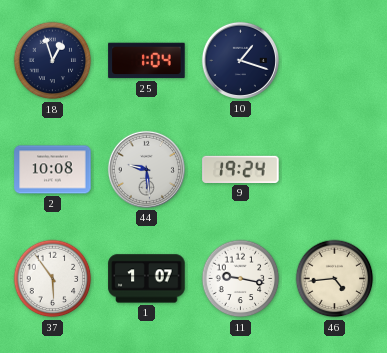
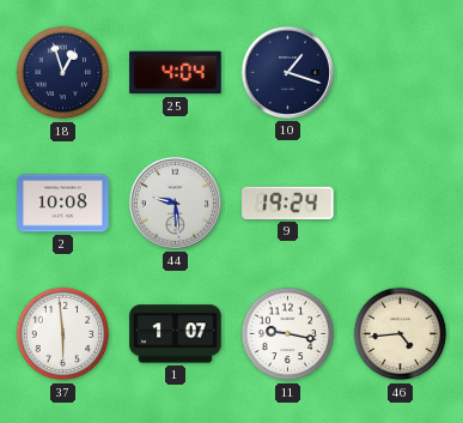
25: 1:04 -> 4:04 (176, 73)
37: 5:54 -> 5:59 (63, 334)
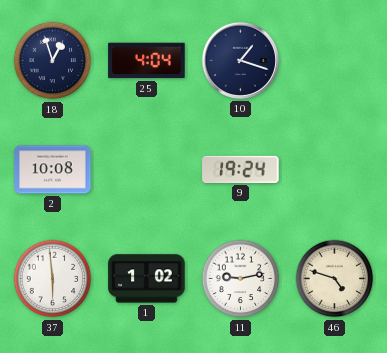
44: 9:29 -> none (175, 203)
1: 1:07 -> 1:02 (147, 279)
11: 9:17 -> 9:13 (241, 279)
46: 4:44 -> 4:48 (335, 279)
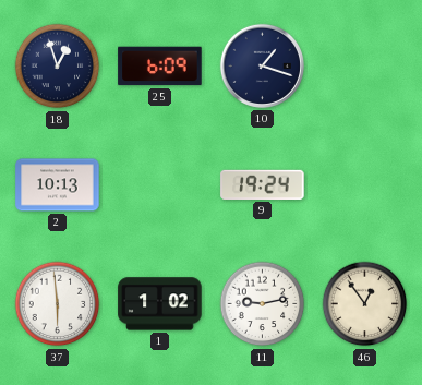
25: 4:04 -> 6:09 (160, 67)
2: 10:08 -> 10:13 (58, 185)
46: 4:48 -> 12:54 (365, 304)
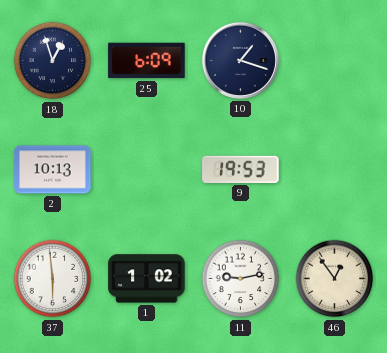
9: 19:24 -> 19:53 (241, 169)
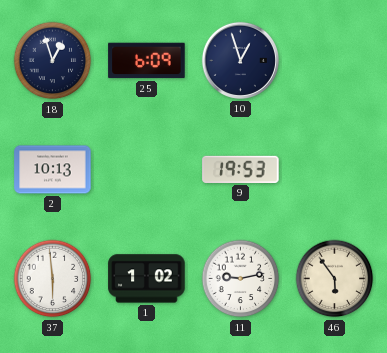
10: 1:18 -> 12:57 (240, 60)
46: 12:54 -> 5:54 (335, 279)
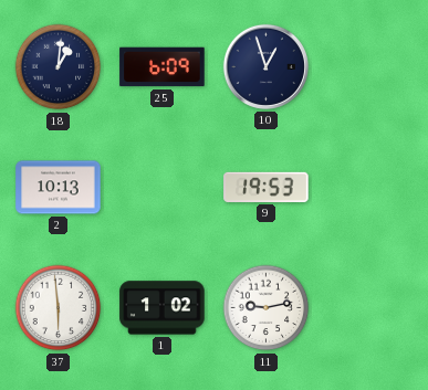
18: 12:57 -> 1:01 (59, 67)
46: 5:54 -> none (335, 279)
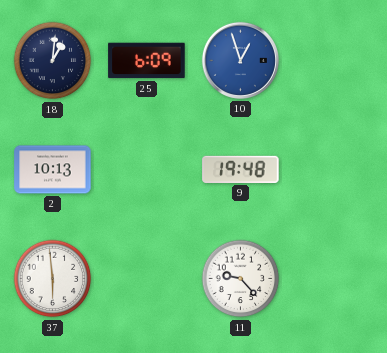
10 dial: navy -> blue (240, 60)
9: 19:53 -> 19:48 (241, 169)
1: 1:02 -> none (163, 308)
11: 9:13 -> 9:23 (241, 279)
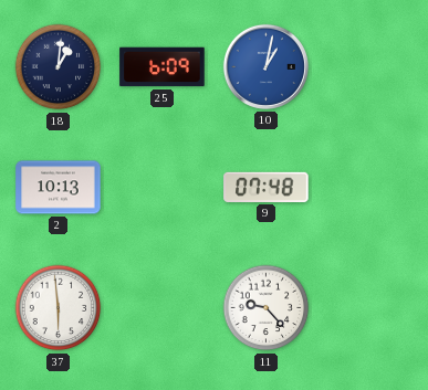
10: 12:57 -> 1:02 (265, 66)
9: 19:48 -> 07:48 (267, 187)
